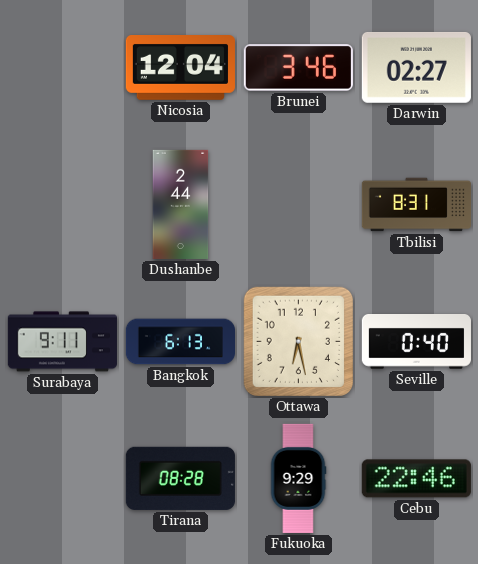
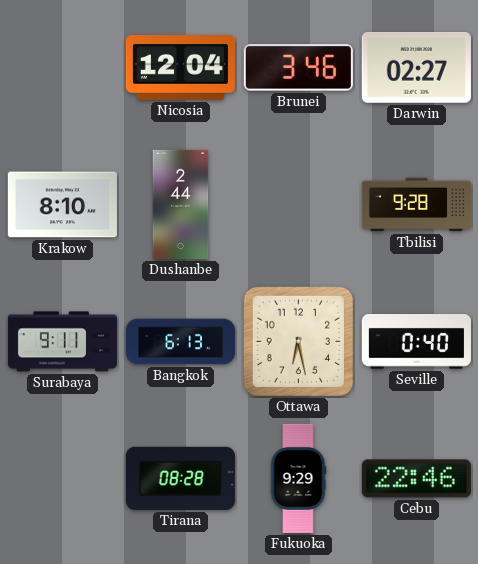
Krakow: none -> 8:10 (62, 205)
Tbilisi: 8:31 -> 9:28 (416, 205)
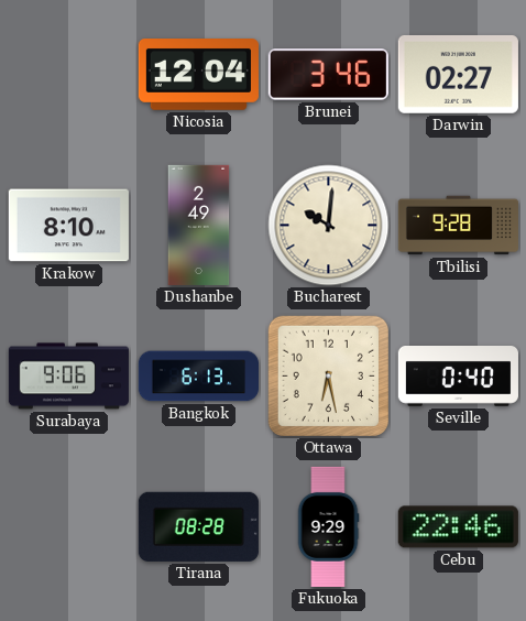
Dushanbe: 2:44 -> 2:49 (199, 225)
Bucharest: none -> 10:01 (329, 226)
Surabaya: 9:11 -> 9:06 (68, 377)
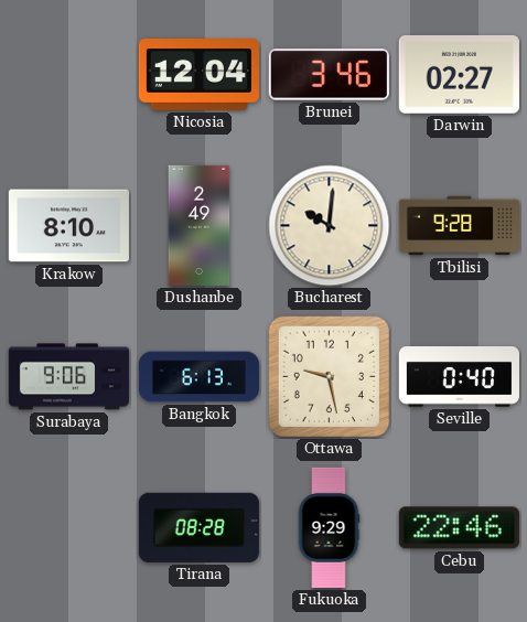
Ottawa: 6:28 -> 9:28 (329, 376)
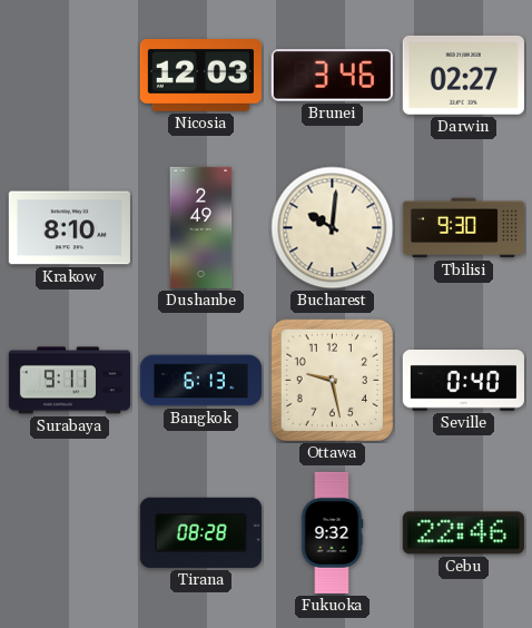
Nicosia: 12:04 -> 12:03 (200, 76)
Tbilisi: 9:28 -> 9:30 (463, 228)
Surabaya: 9:06 -> 9:11 (69, 381)
Fukuoka: 9:29 -> 9:32 (332, 532)
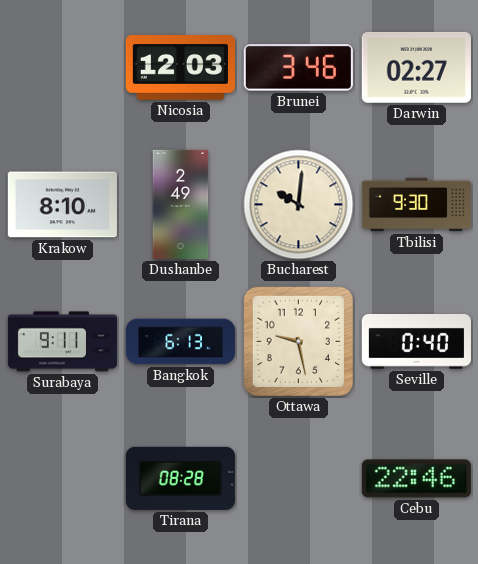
Fukuoka: 9:32 -> none (332, 532)
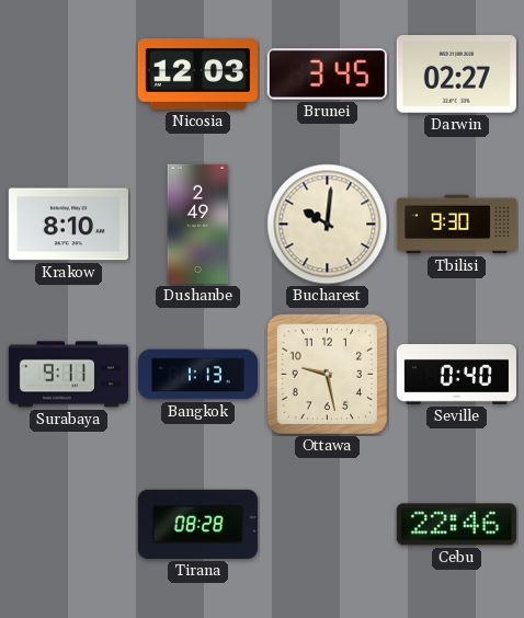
Brunei: 3:46 -> 3:45 (327, 75)
Bangkok: 6:13 -> 1:13 (197, 375)
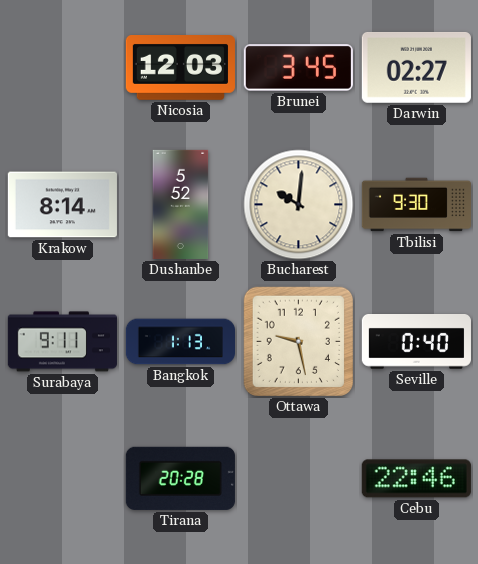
Krakow: 8:10 -> 8:14 (62, 205)
Dushanbe: 2:49 -> 5:52 (181, 204)
Tirana: 08:28 -> 20:28 (180, 478)
